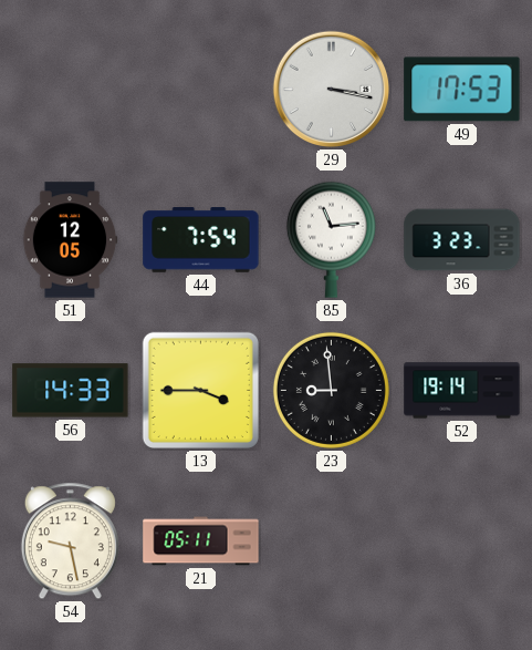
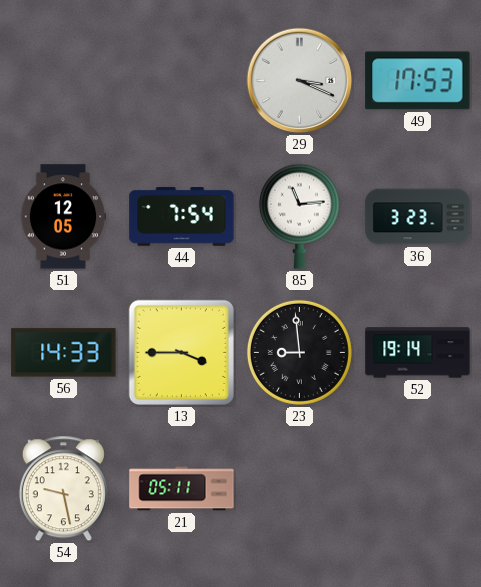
29: 3:17 -> 3:19 (300, 81)
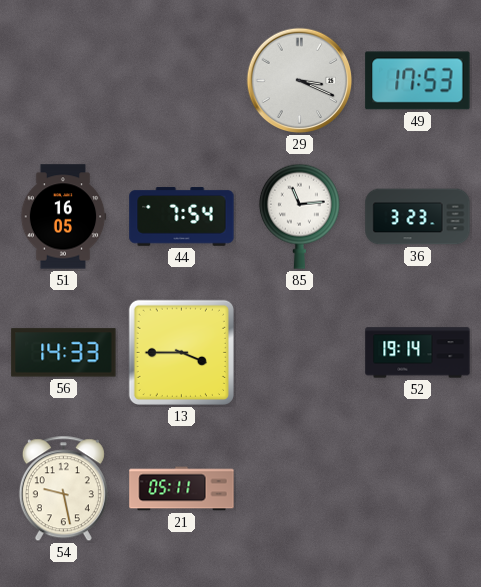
51: 12:05 -> 16:05 (63, 217)
23: 8:59 -> none (299, 352)
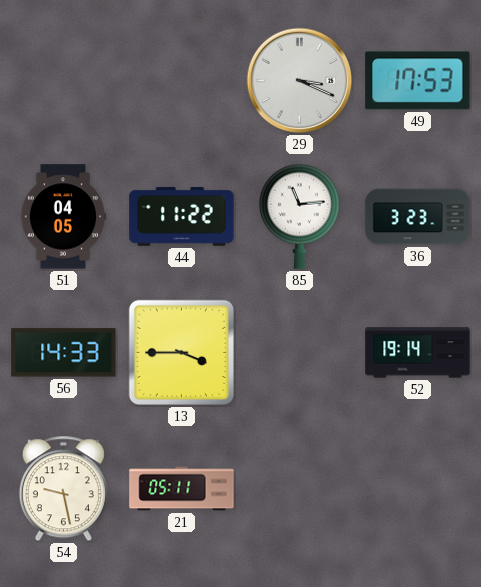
51: 16:05 -> 04:05 (63, 217)
44: 7:54 -> 11:22 (182, 217)
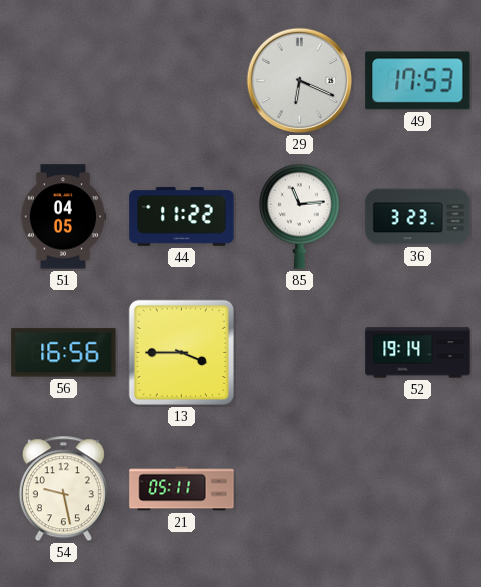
29: 3:19 -> 6:19 (300, 81)
56: 14:33 -> 16:56 (64, 353)
